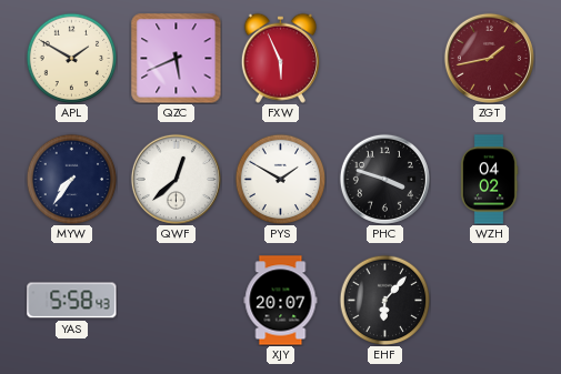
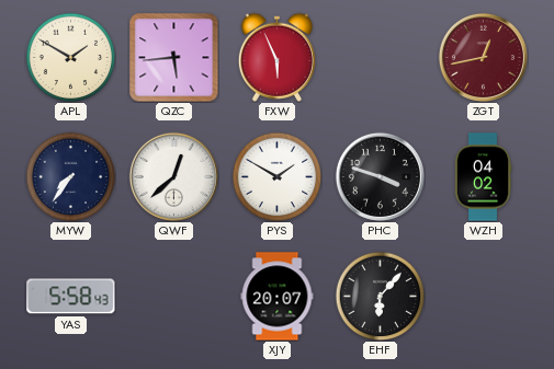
QZC: 5:41 -> 5:44 (174, 58)
ZGT: 1:43 -> 12:43 (483, 57)
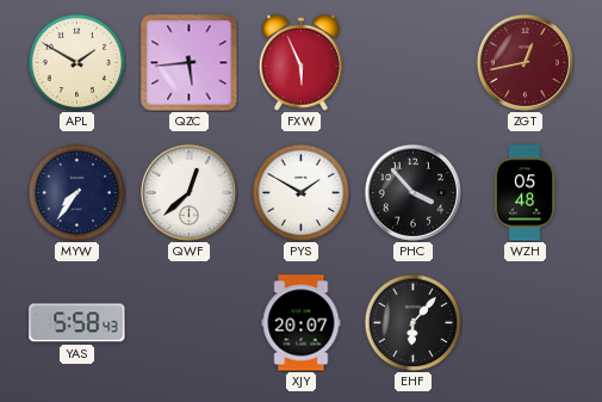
PHC: 3:48 -> 3:53 (412, 192)
WZH: 04:02 -> 05:48 (525, 193)
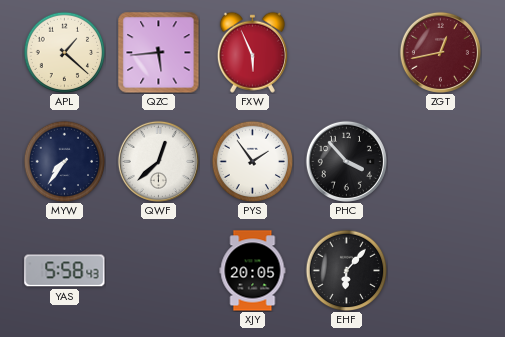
APL: 1:50 -> 1:22 (64, 52)
PYS: 1:50 -> 1:54 (252, 161)
WZH: 05:48 -> none (525, 193)
XJY: 20:07 -> 20:05 (253, 271)
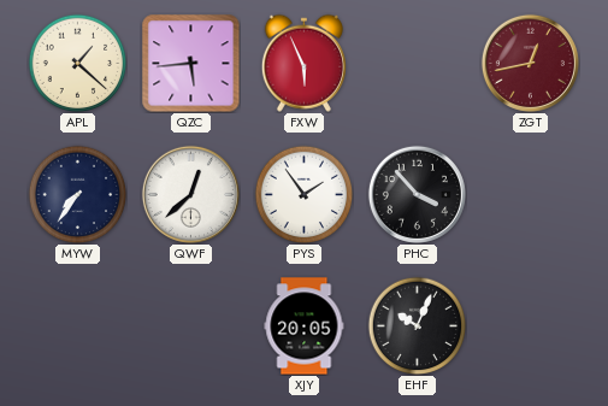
YAS: 5:58 -> none (65, 271)
EHF: 6:07 -> 10:04 (417, 325)
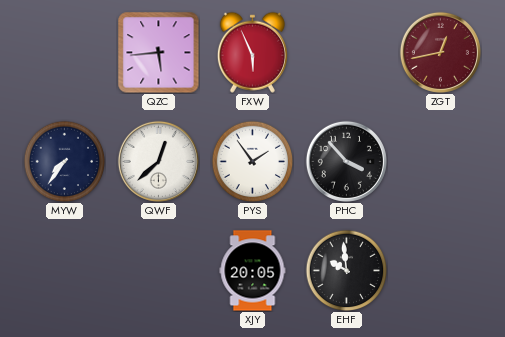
APL: 1:22 -> none (77, 63)
EHF: 10:04 -> 9:59 (346, 270)
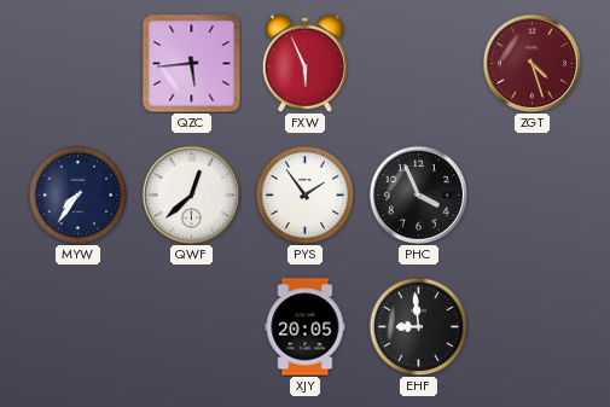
ZGT: 12:43 -> 4:27 (531, 63)
PHC: 3:53 -> 3:56 (418, 194)
EHF: 9:59 -> 8:59 (418, 326)
